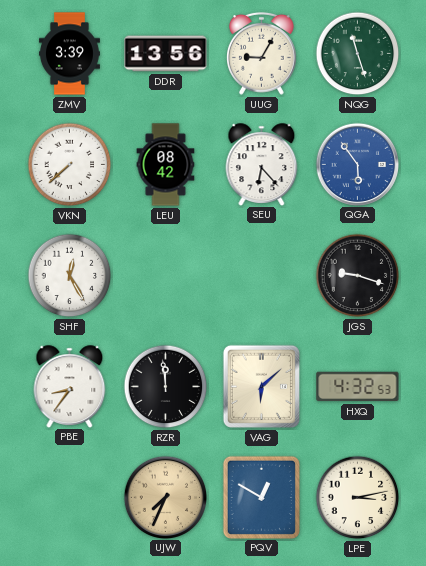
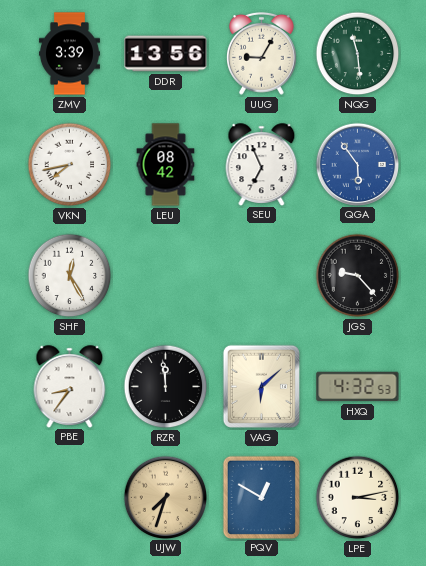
NQG: 11:27 -> 11:29 (358, 54)
VKN: 7:38 -> 7:43 (70, 165)
SEU: 6:23 -> 6:56 (262, 164)
JGS: 9:18 -> 9:23 (358, 276)
UJW: 7:34 -> 7:33 (165, 497)
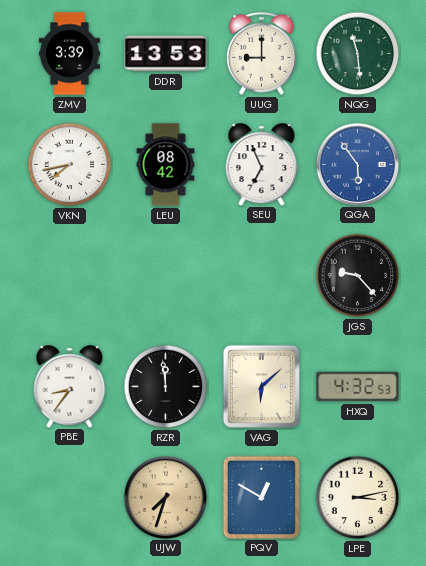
DDR: 13:56 -> 13:53 (166, 54)
UUG: 9:05 -> 9:00 (262, 53)
SHF: 12:25 -> none (70, 276)
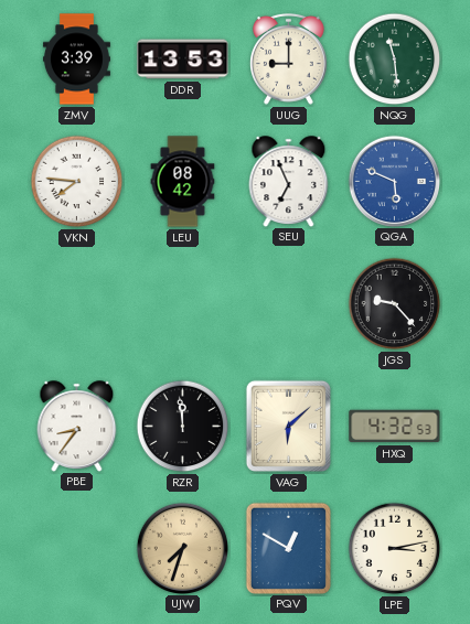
VKN: 7:43 -> 7:46 (77, 182)
QGA: 5:54 -> 5:49 (394, 181)
